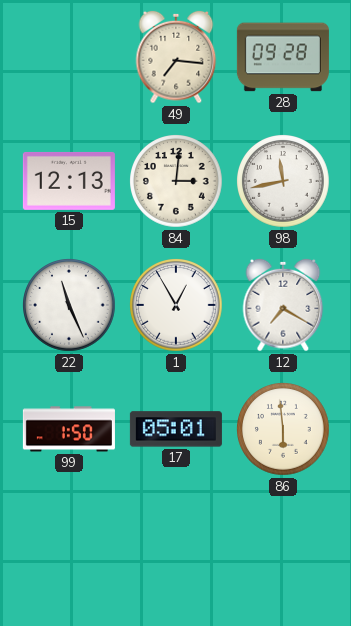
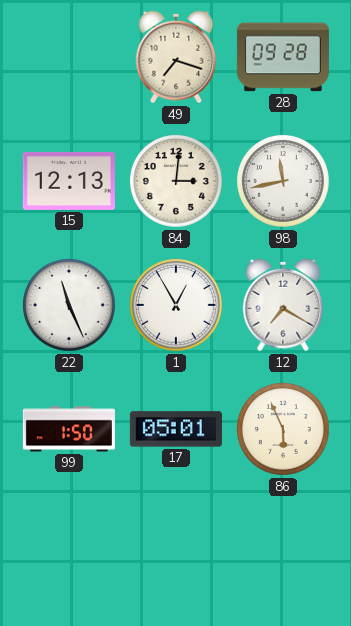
49: 7:16 -> 7:18 (176, 57)
86: 5:59 -> 5:56 (283, 429)
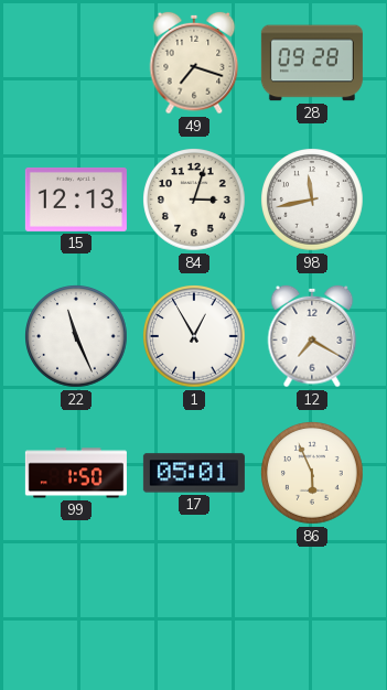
84: 3:01 -> 3:03 (194, 200)
